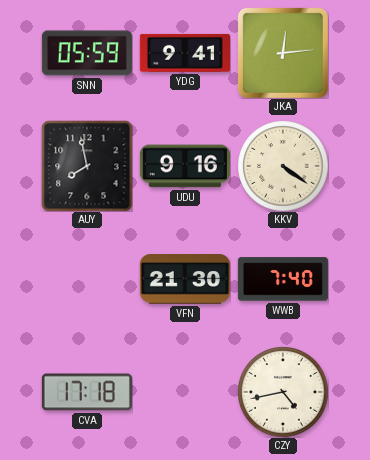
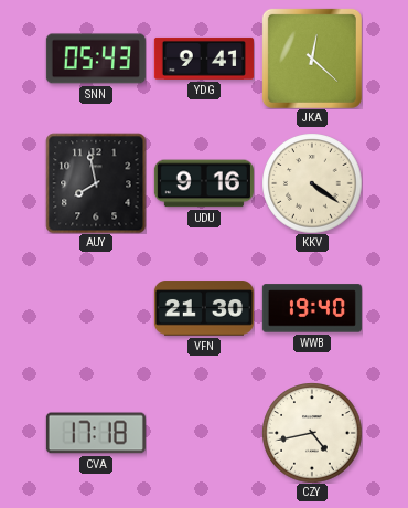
SNN: 05:59 -> 05:43 (96, 59)
JKA: 12:14 -> 12:22 (312, 59)
WWB: 7:40 -> 19:40 (312, 308)
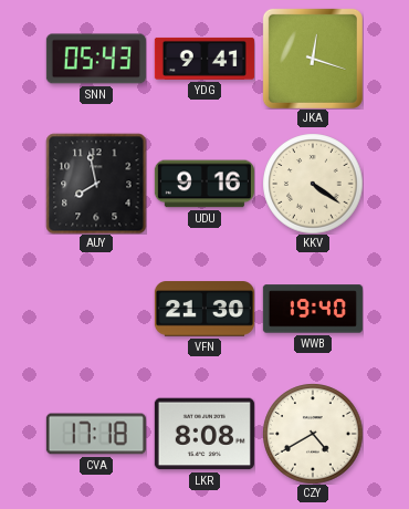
JKA: 12:22 -> 12:18 (313, 59)
LKR: none -> 8:08 (204, 434)
CZY: 4:43 -> 4:40 (313, 434)
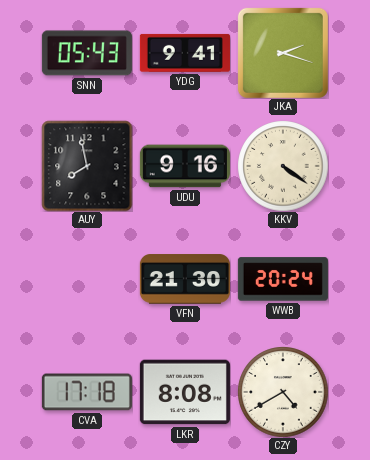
JKA: 12:18 -> 2:18 (283, 53)
WWB: 19:40 -> 20:24 (283, 279)
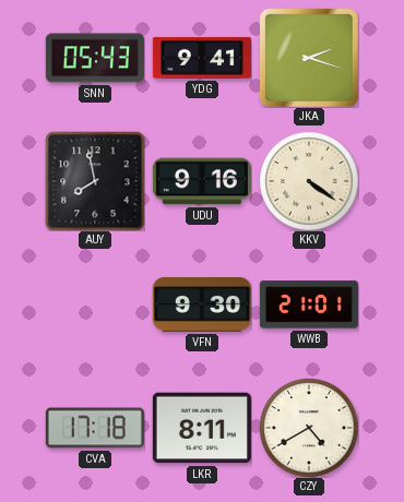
VFN: 21:30 -> 9:30 (202, 304)
WWB: 20:24 -> 21:01 (309, 304)
LKR: 8:08 -> 8:11 (202, 428)
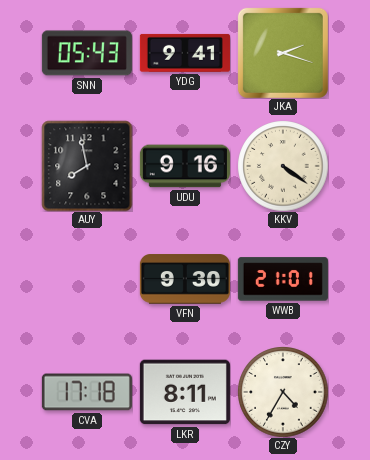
CZY: 4:40 -> 4:35 (283, 392)
